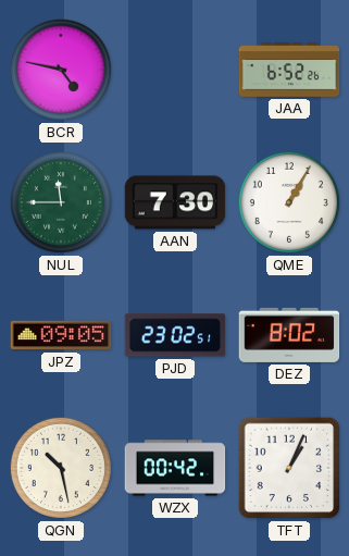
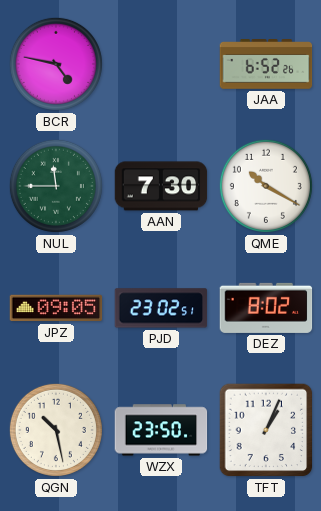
QME: 1:05 -> 10:20 (266, 186)
WZX: 00:42 -> 23:50 (161, 430)
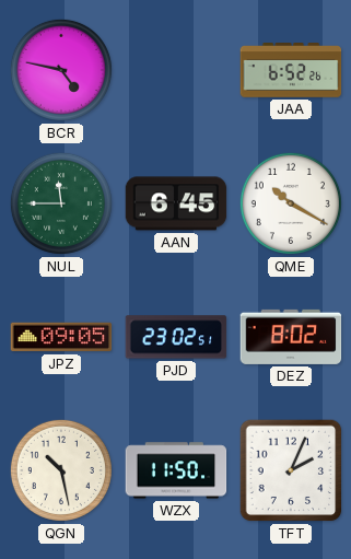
AAN: 7:30 -> 6:45 (176, 203)
WZX: 23:50 -> 11:50 (176, 470)
TFT: 1:04 -> 2:04 (291, 470)
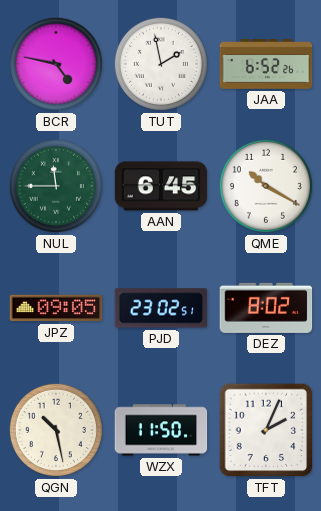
TUT: none -> 1:58 (161, 64)
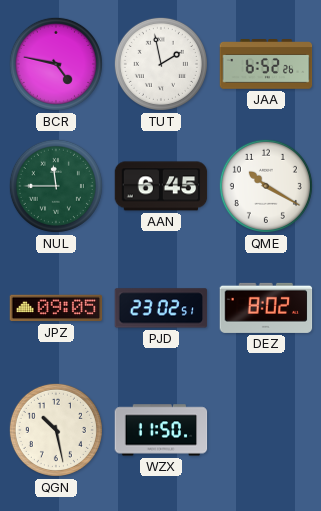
TFT: 2:04 -> none (266, 430)
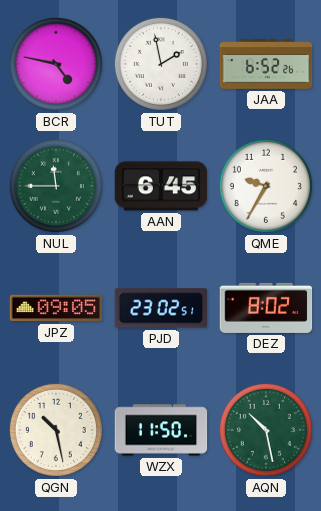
QME: 10:20 -> 9:35 (266, 186)
AQN: none -> 10:28 (266, 430)
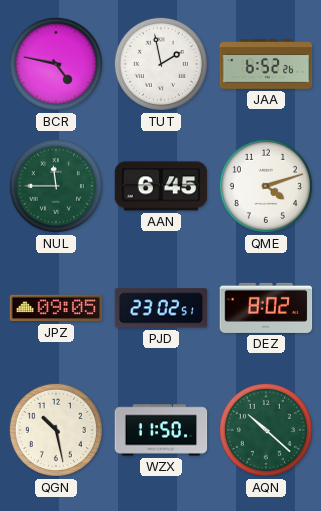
QME: 9:35 -> 4:12 (266, 186)
AQN: 10:28 -> 10:22 (266, 430)
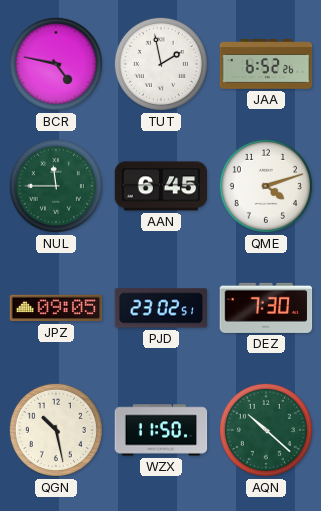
DEZ: 8:02 -> 7:30 (266, 308)
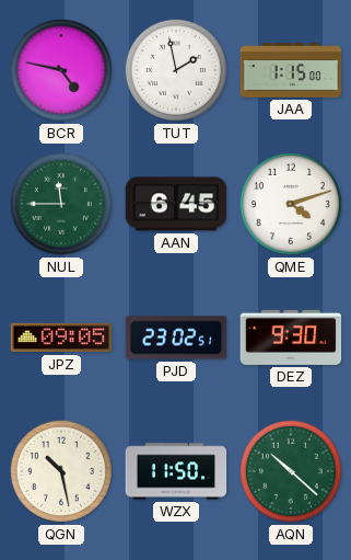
JAA: 6:52 -> 1:15 (291, 71)
DEZ: 7:30 -> 9:30 (291, 338)
